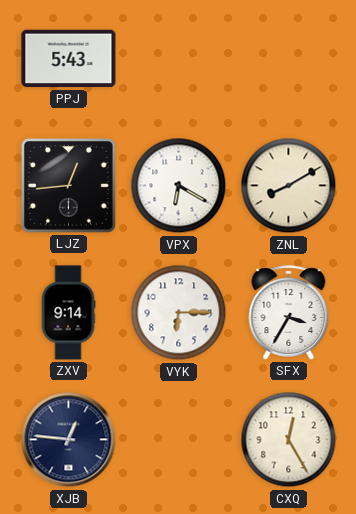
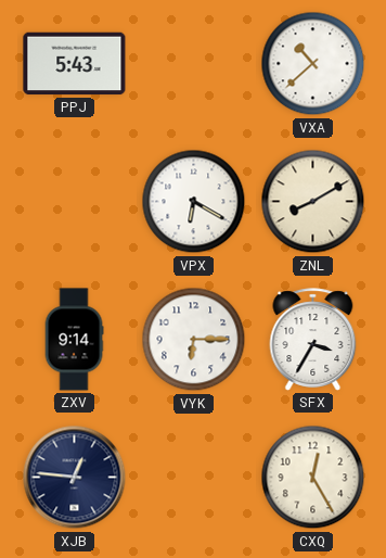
VXA: none -> 10:38 (313, 64)
LJZ: 12:44 -> none (68, 185)
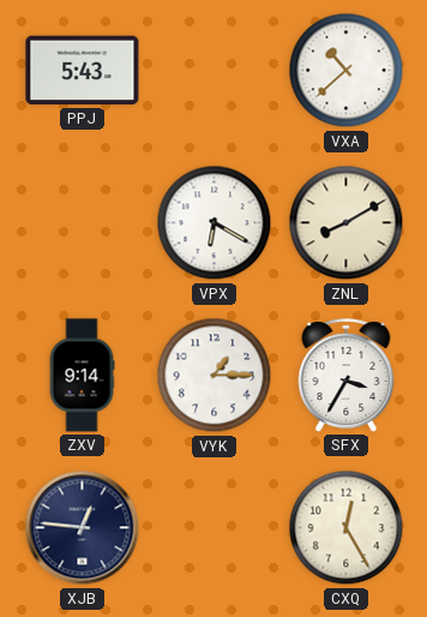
VYK: 6:15 -> 1:15 (215, 376)
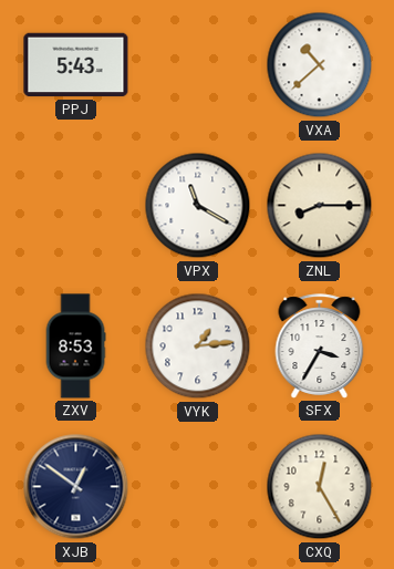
VPX: 6:20 -> 11:20 (198, 206)
ZNL: 8:10 -> 8:15 (320, 206)
ZXV: 9:14 -> 8:53 (75, 346)
VYK: 1:15 -> 1:14 (198, 346)
XJB: 12:46 -> 12:51 (76, 487)
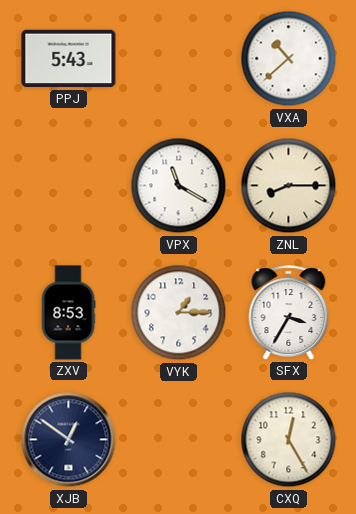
VYK: 1:14 -> 1:15 (179, 313)
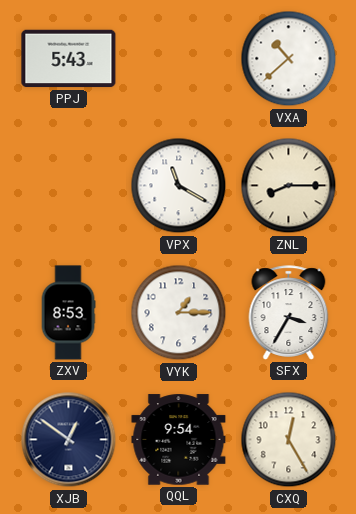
QQL: none -> 9:54 (179, 440)
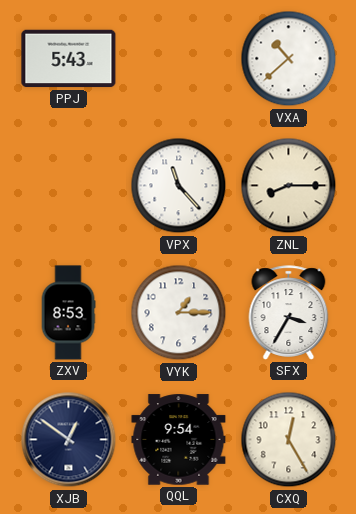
VPX: 11:20 -> 11:23 (179, 186)
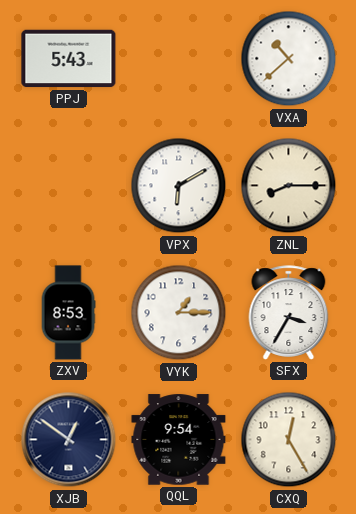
VPX: 11:23 -> 6:10 (179, 186)
